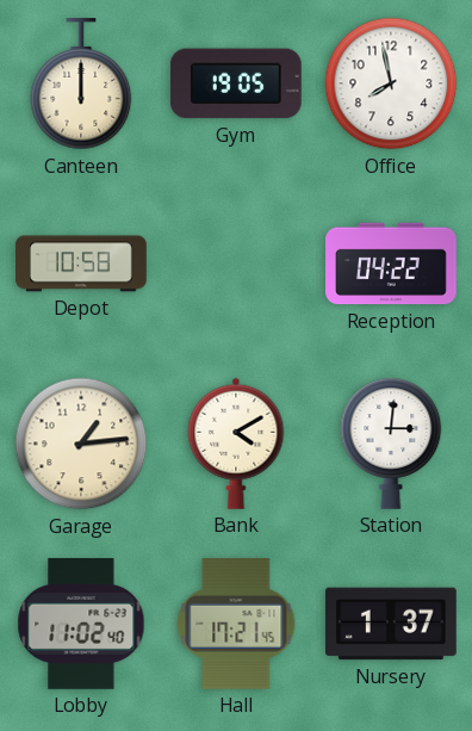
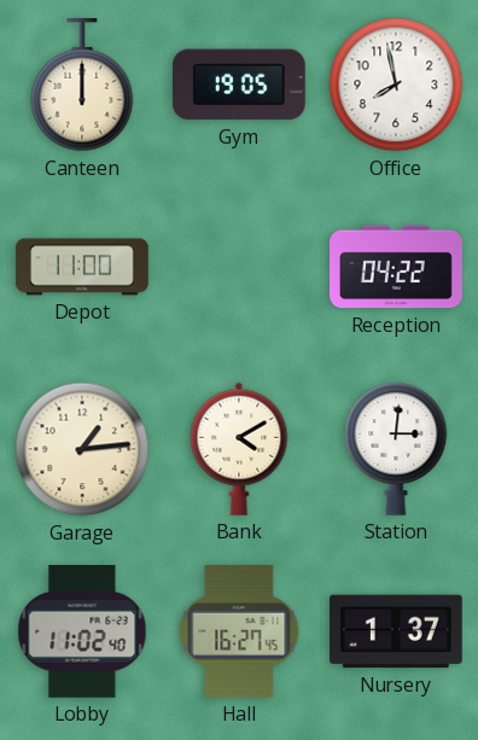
Depot: 10:58 -> 11:00 (82, 267)
Hall: 17:21 -> 16:27 (239, 633)
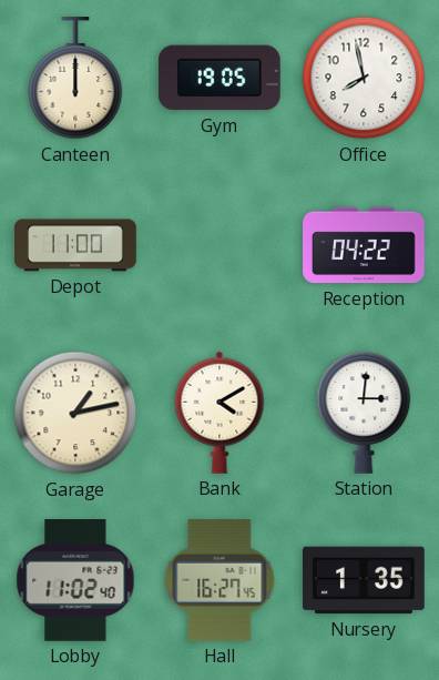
Garage: 1:14 -> 1:13 (75, 413)
Nursery: 1:37 -> 1:35 (365, 580)
